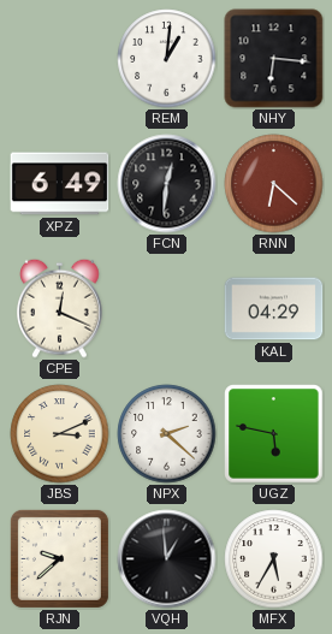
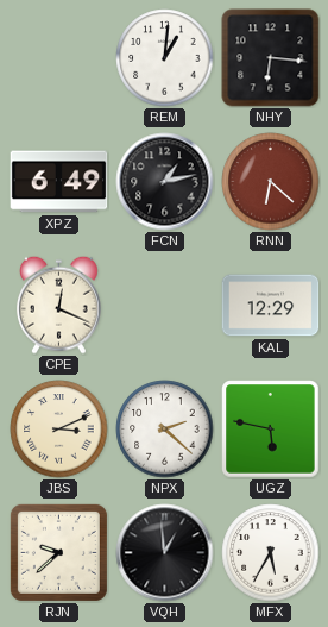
FCN: 12:31 -> 1:13 (165, 182)
KAL: 04:29 -> 12:29 (271, 306)
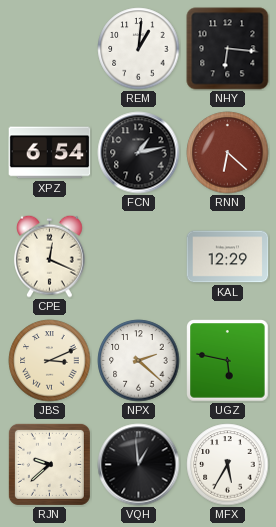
XPZ: 6:49 -> 6:54 (50, 153)
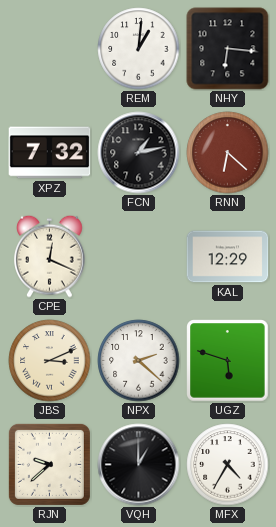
XPZ: 6:54 -> 7:32 (50, 153)
UGZ: 5:47 -> 5:48 (228, 361)
VQH: 12:59 -> 1:00 (139, 465)
MFX: 5:35 -> 4:35 (228, 465)
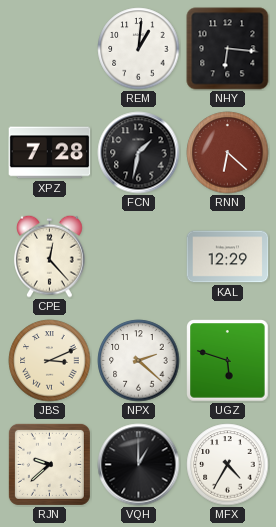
XPZ: 7:32 -> 7:28 (50, 153)
FCN: 1:13 -> 1:32 (139, 153)
CPE: 12:19 -> 12:23 (50, 256)
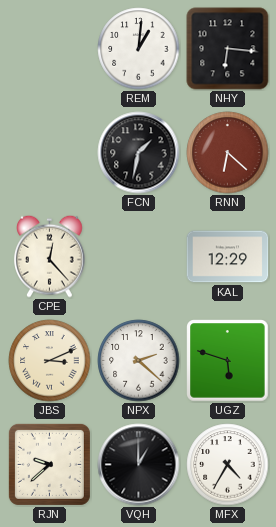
XPZ: 7:28 -> none (50, 153)
